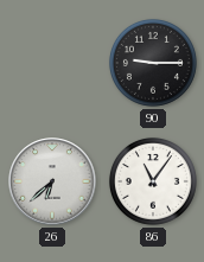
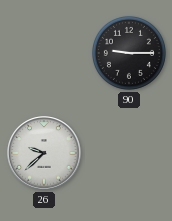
26: 6:38 -> 9:38 (44, 153)
86: 11:06 -> none (153, 181)
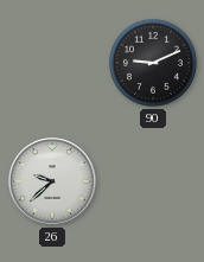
90: 9:15 -> 9:11 (153, 63)
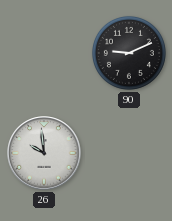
26: 9:38 -> 9:59 (44, 153)
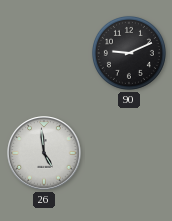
26: 9:59 -> 4:59 (44, 153)
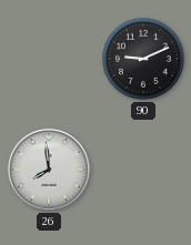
26: 4:59 -> 7:59 (49, 170)
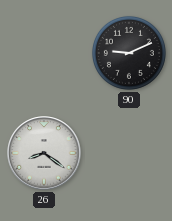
26: 7:59 -> 8:21 (44, 153)
